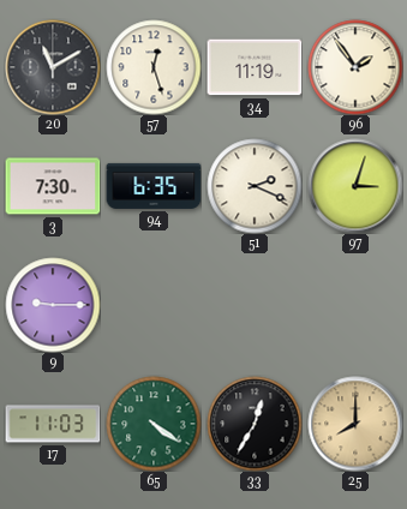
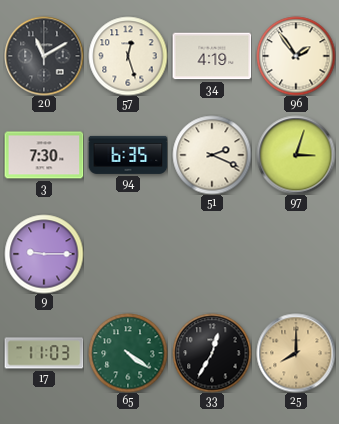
34: 11:19 -> 4:19 (212, 56)
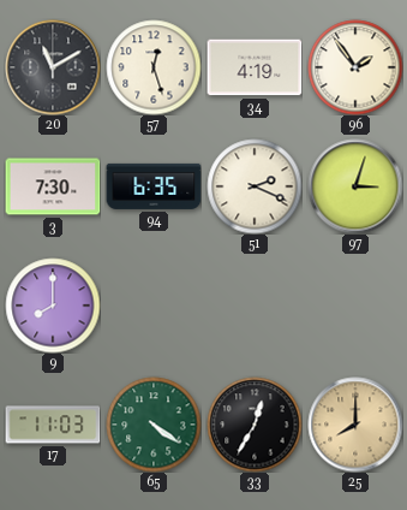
9: 9:15 -> 8:00 (53, 306)
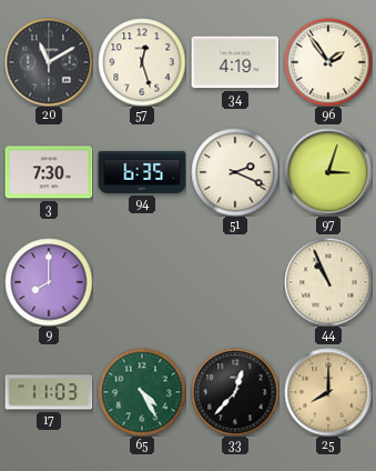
44: none -> 10:56 (328, 282)
65: 4:21 -> 4:25 (142, 392)
33: 12:35 -> 12:37 (235, 392)
